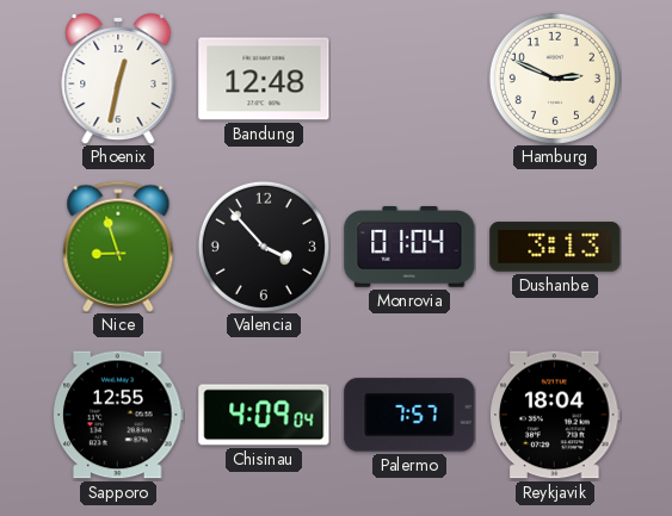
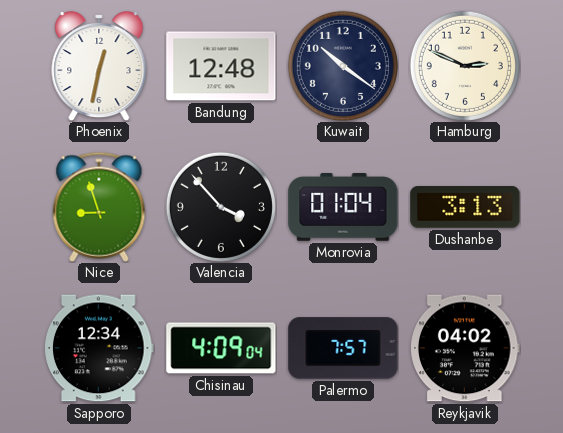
Kuwait: none -> 10:21 (343, 66)
Sapporo: 12:55 -> 12:34 (100, 348)
Reykjavik: 18:04 -> 04:02 (466, 348)
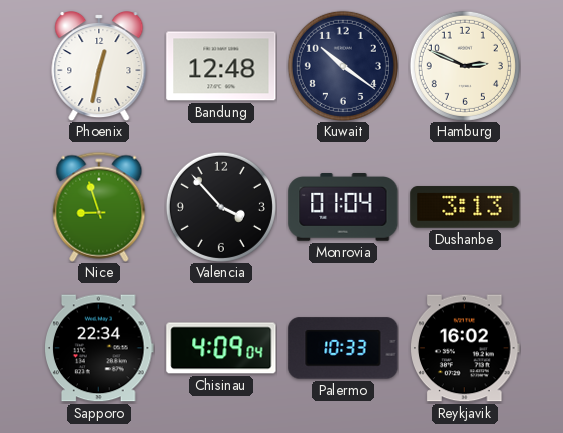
Sapporo: 12:34 -> 22:34 (100, 348)
Palermo: 7:57 -> 10:33 (343, 348)
Reykjavik: 04:02 -> 16:02 (466, 348)
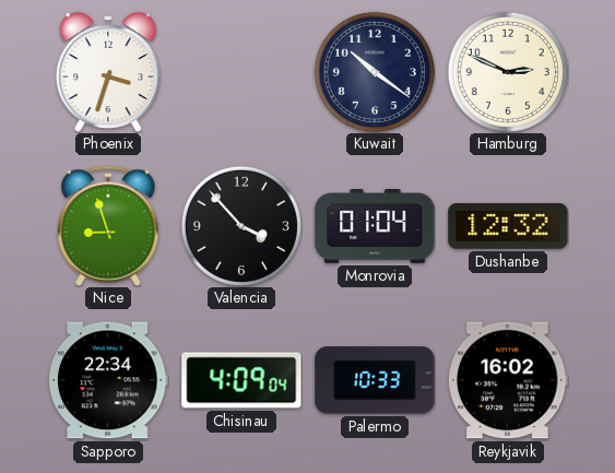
Phoenix: 12:32 -> 3:33 (108, 73)
Bandung: 12:48 -> none (221, 66)
Dushanbe: 3:13 -> 12:32 (508, 226)
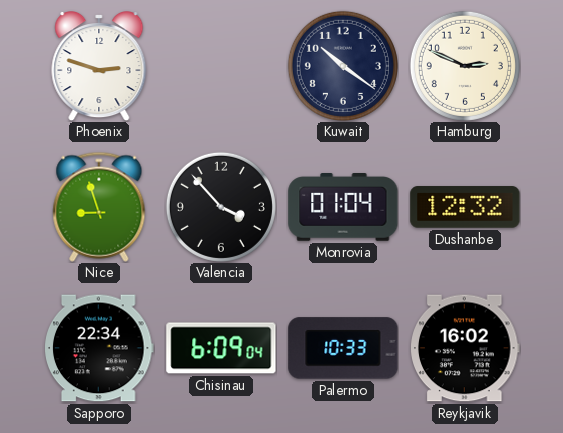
Phoenix: 3:33 -> 2:48 (99, 67)
Chisinau: 4:09 -> 6:09 (221, 348)
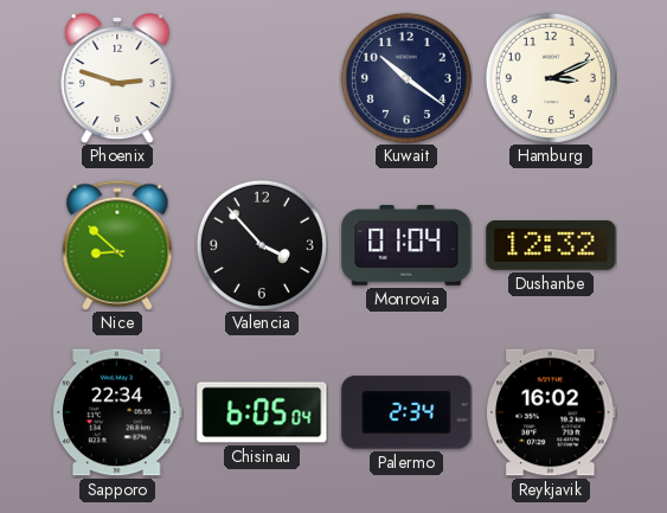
Hamburg: 2:49 -> 3:11 (551, 78)
Nice: 8:57 -> 8:52 (117, 245)
Chisinau: 6:09 -> 6:05 (262, 412)
Palermo: 10:33 -> 2:34 (406, 412)
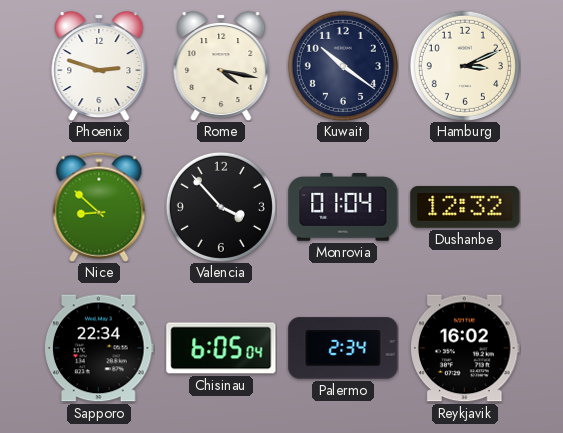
Rome: none -> 4:17 (221, 67)
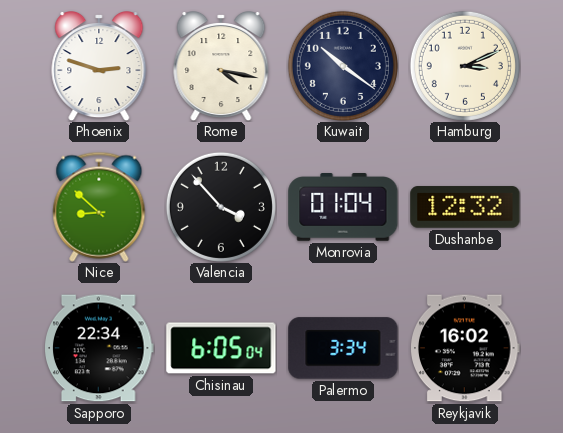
Palermo: 2:34 -> 3:34 (343, 348)
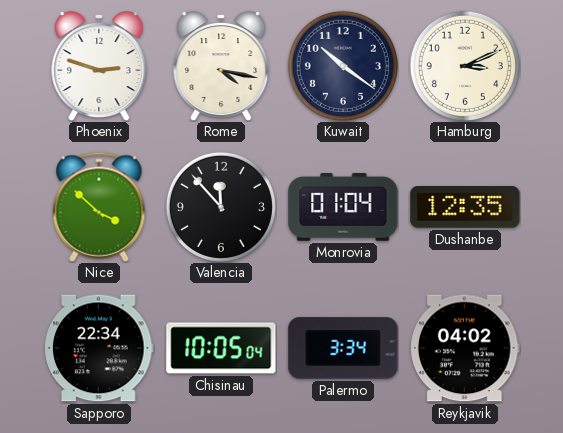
Nice: 8:52 -> 3:52 (99, 207)
Valencia: 3:53 -> 11:53 (221, 207)
Dushanbe: 12:32 -> 12:35 (465, 207)
Chisinau: 6:05 -> 10:05 (221, 348)
Reykjavik: 16:02 -> 04:02 (466, 348)
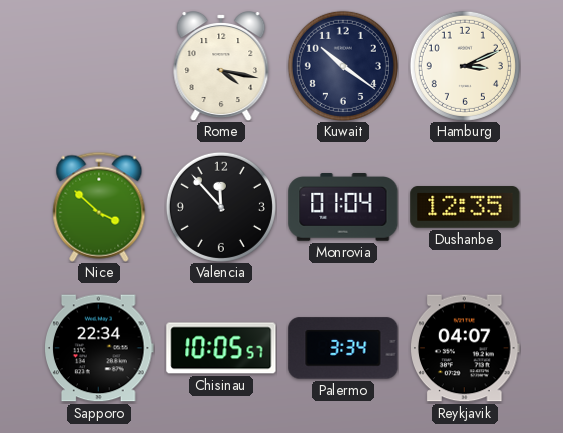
Phoenix: 2:48 -> none (99, 67)
Chisinau: 10:05:04 -> 10:05:57 (221, 348)
Reykjavik: 04:02 -> 04:07 (466, 348)
